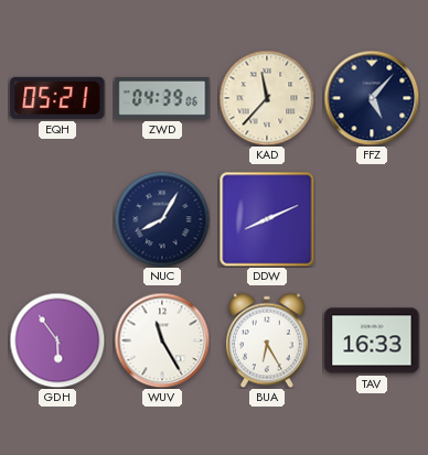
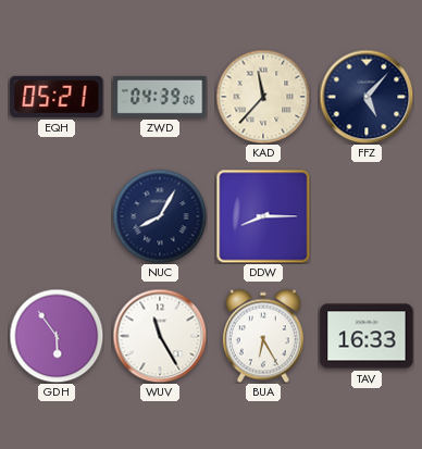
DDW: 8:11 -> 8:15 (263, 216)
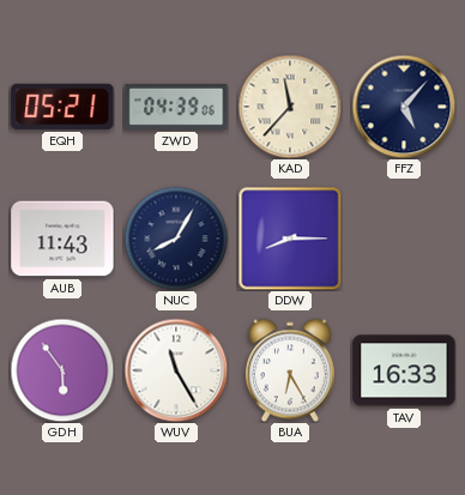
AUB: none -> 11:43 (62, 239)
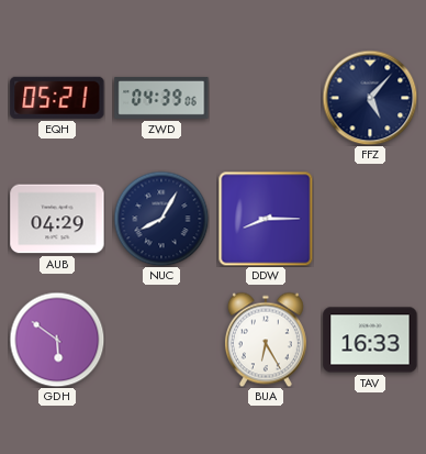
KAD: 11:37 -> none (290, 107)
AUB: 11:43 -> 04:29 (57, 219)
GDH: 5:54 -> 5:51 (57, 340)
WUV: 11:25 -> none (176, 370)
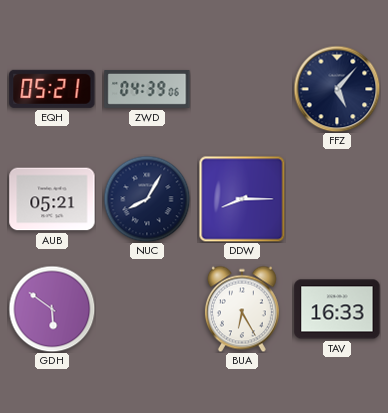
AUB: 04:29 -> 05:21 (52, 199)
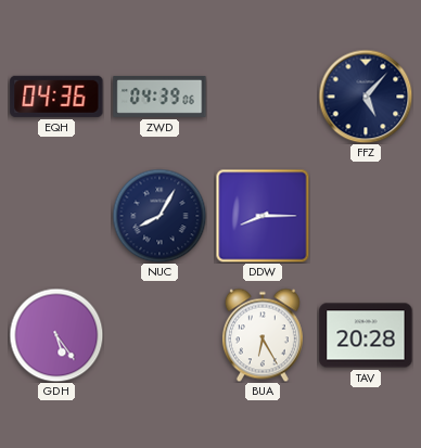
EQH: 05:21 -> 04:36 (56, 97)
AUB: 05:21 -> none (52, 199)
GDH: 5:51 -> 5:24 (56, 335)
TAV: 16:33 -> 20:28 (366, 335)
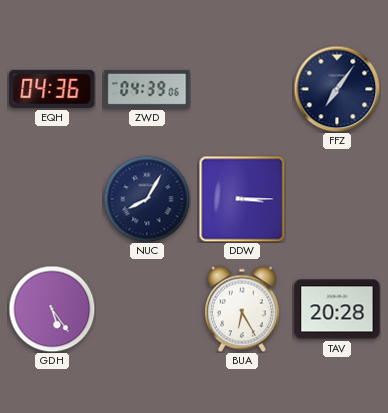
FFZ: 5:07 -> 7:06 (337, 89)
DDW: 8:15 -> 3:15 (242, 199)
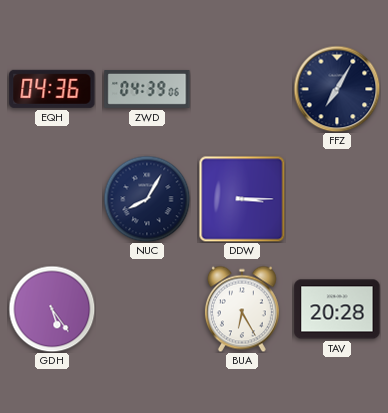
FFZ: 7:06 -> 7:05 (337, 89)
